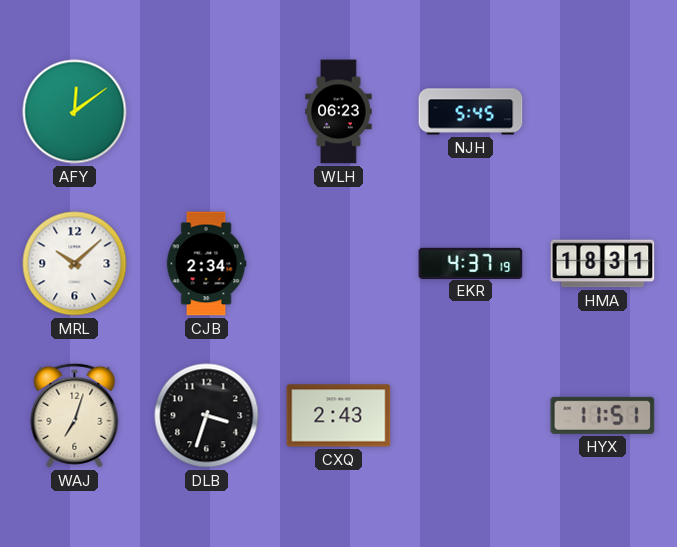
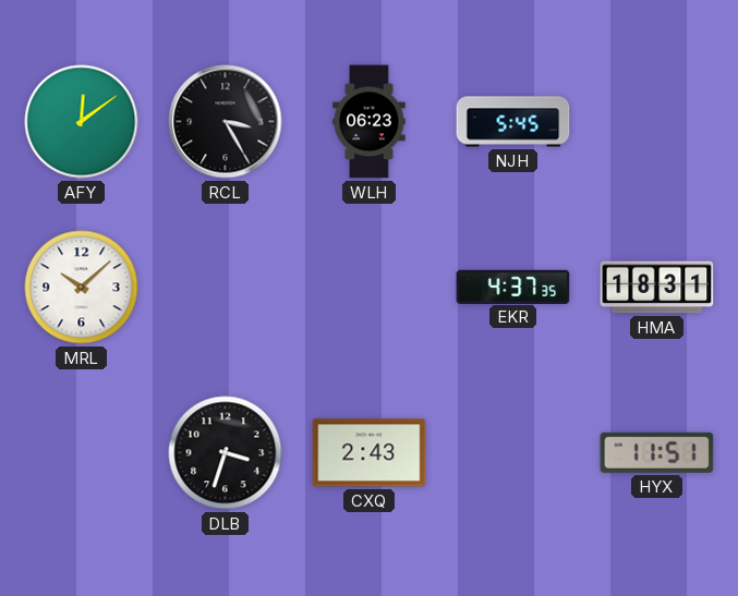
RCL: none -> 3:25 (226, 122)
CJB: 2:34 -> none (206, 264)
EKR: 4:37:19 -> 4:37:35 (513, 287)
WAJ: 7:03 -> none (75, 415)
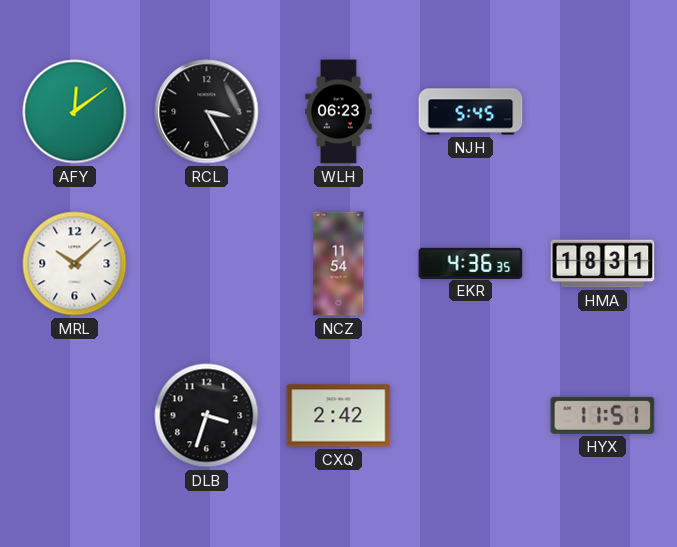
NCZ: none -> 11:54 (339, 264)
EKR: 4:37 -> 4:36 (471, 263)
CXQ: 2:43 -> 2:42 (339, 416)
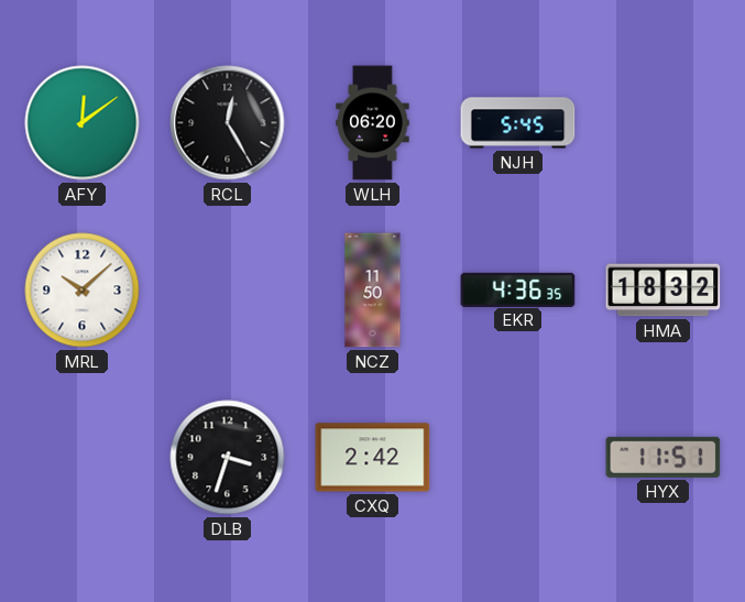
RCL: 3:25 -> 12:25 (228, 123)
WLH: 06:23 -> 06:20 (373, 123)
NCZ: 11:54 -> 11:50 (373, 291)
HMA: 18:31 -> 18:32 (664, 291)
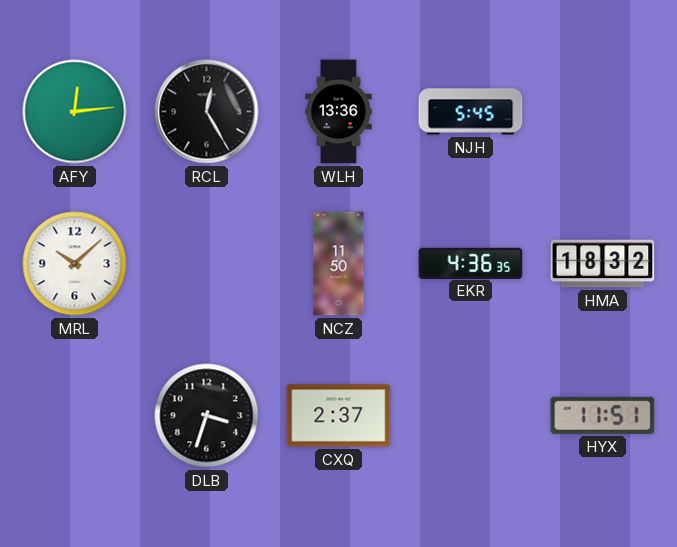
AFY: 12:09 -> 12:14 (75, 112)
WLH: 06:20 -> 13:36 (339, 112)
CXQ: 2:42 -> 2:37 (339, 416)
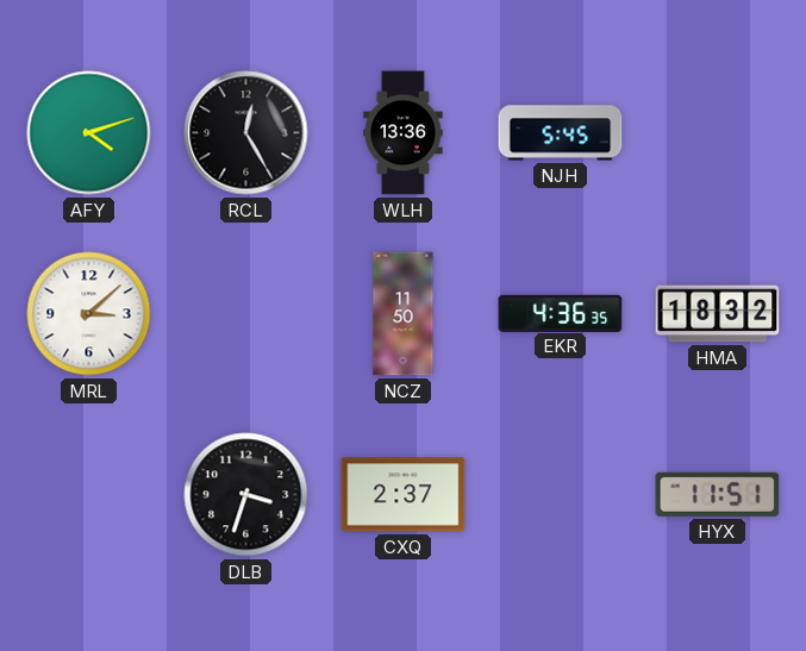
AFY: 12:14 -> 4:12 (89, 133)
MRL: 10:08 -> 3:08 (89, 314)
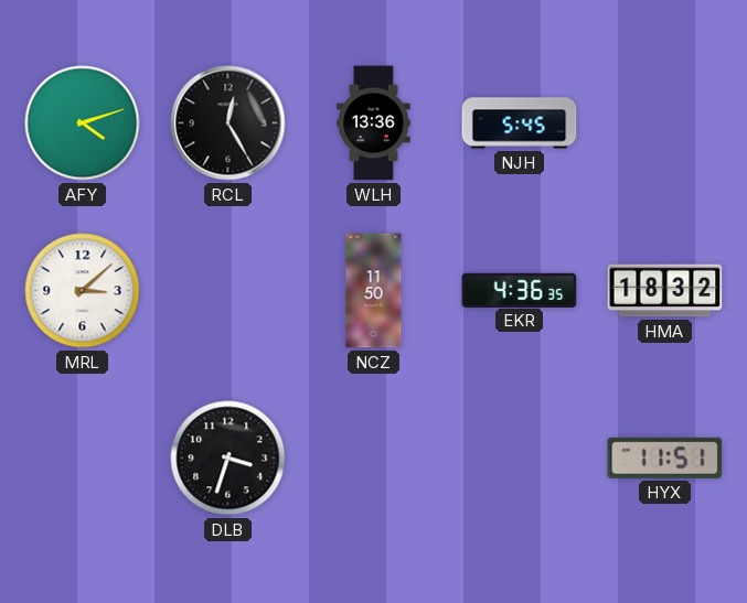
CXQ: 2:37 -> none (404, 495)
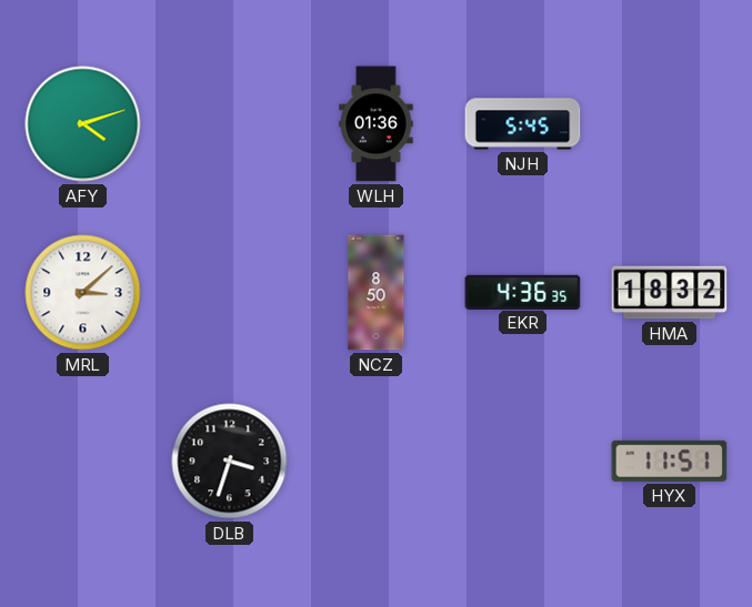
RCL: 12:25 -> none (228, 123)
WLH: 13:36 -> 01:36 (377, 124)
NCZ: 11:50 -> 8:50 (377, 293)
